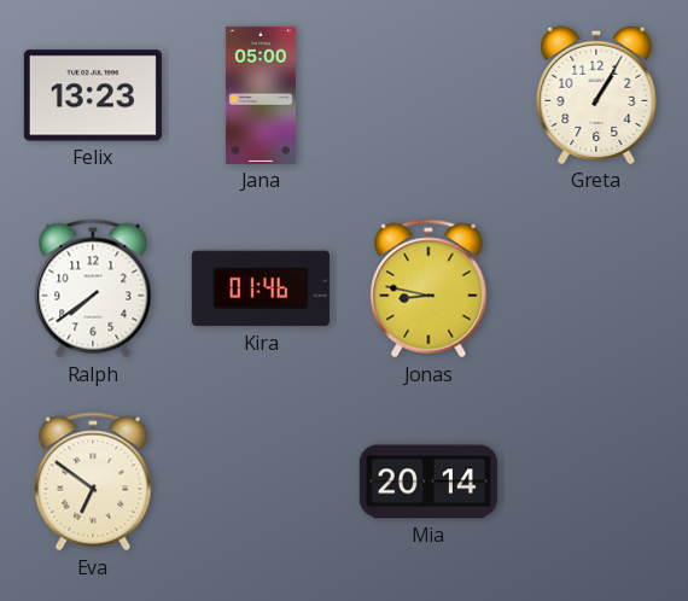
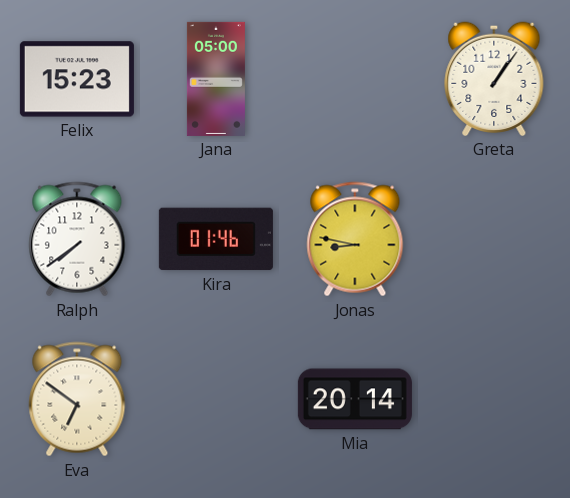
Felix: 13:23 -> 15:23 (77, 79)
Greta: 1:05 -> 1:06 (494, 79)
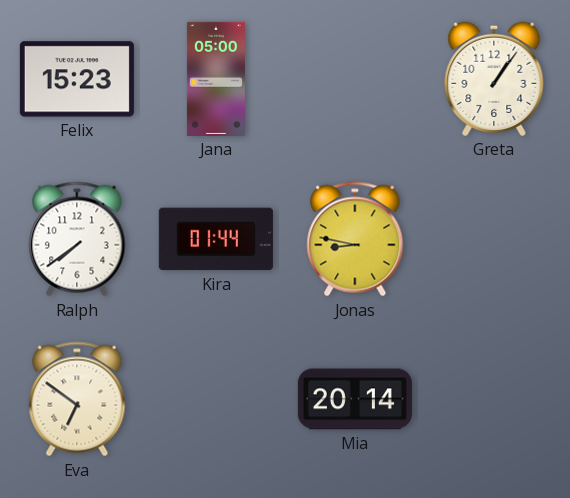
Kira: 01:46 -> 01:44 (216, 239)
